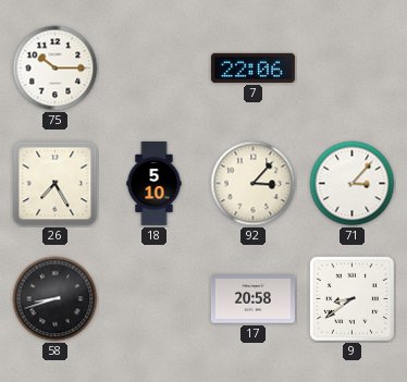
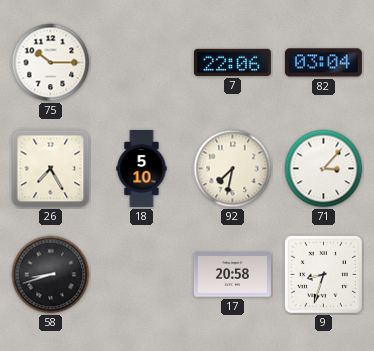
82: none -> 03:04 (323, 63)
92: 3:07 -> 7:32 (233, 169)
9: 8:39 -> 8:33 (323, 274)
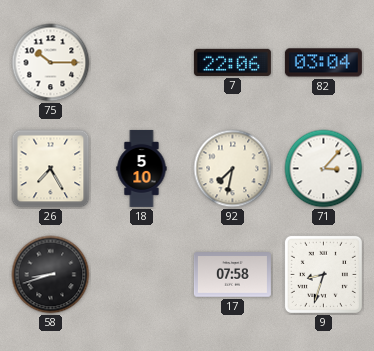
17: 20:58 -> 07:58 (232, 275)
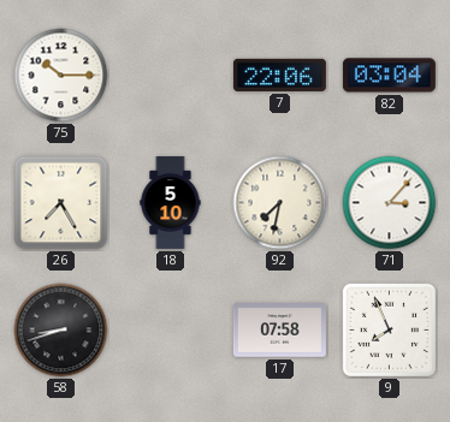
9: 8:33 -> 7:56 (389, 329)
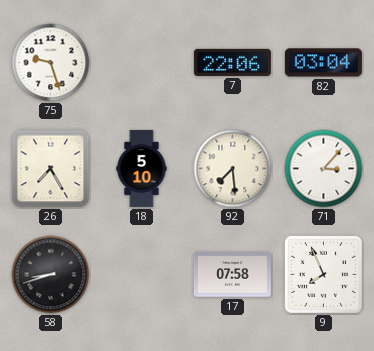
75: 10:15 -> 9:27 (51, 63)
92: 7:32 -> 7:29 (233, 169)
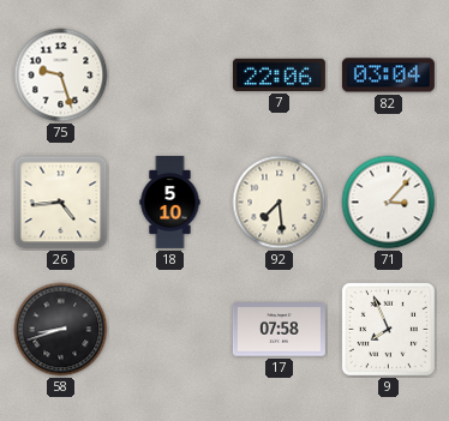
26: 7:25 -> 4:44 (61, 203)
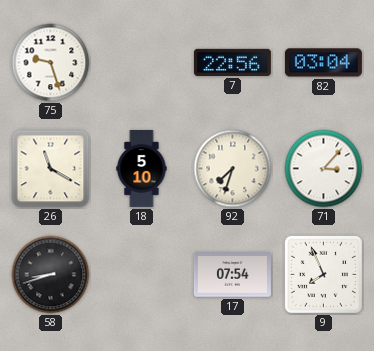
7: 22:06 -> 22:56 (232, 62)
26: 4:44 -> 11:20 (51, 169)
92: 7:29 -> 7:33 (233, 169)
17: 07:58 -> 07:54 (232, 275)
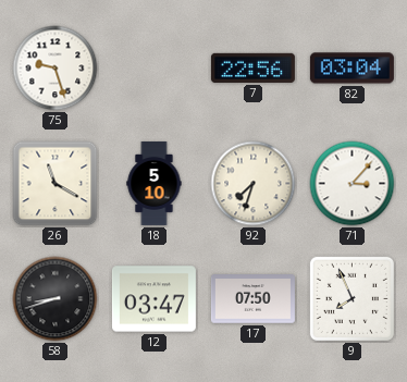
12: none -> 03:47 (153, 299)
17: 07:54 -> 07:50 (252, 299)
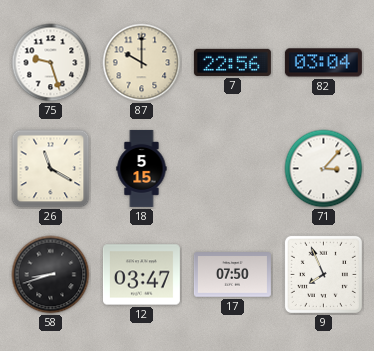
87: none -> 10:00 (142, 63)
18: 5:10 -> 5:15 (142, 168)
92: 7:33 -> none (254, 184)
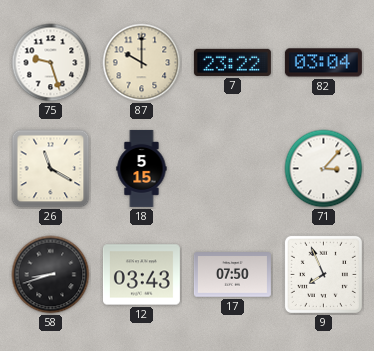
7: 22:56 -> 23:22 (232, 62)
12: 03:47 -> 03:43 (141, 275)
